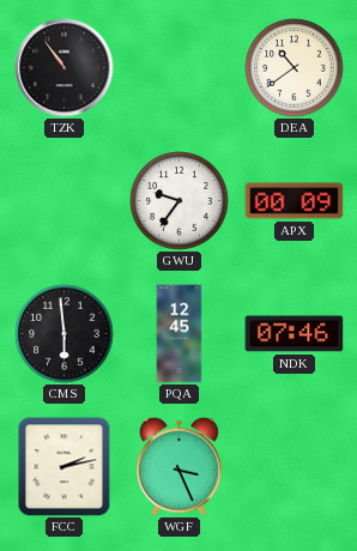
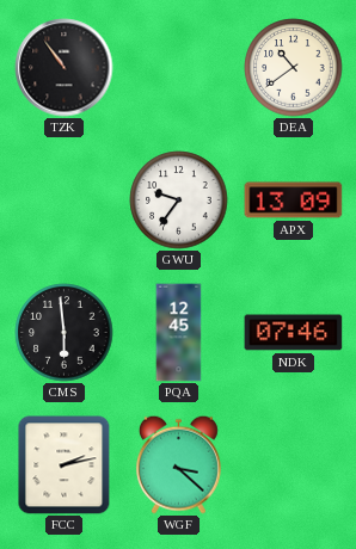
APX: 00:09 -> 13:09 (294, 201)
WGF: 3:26 -> 3:22 (178, 464)
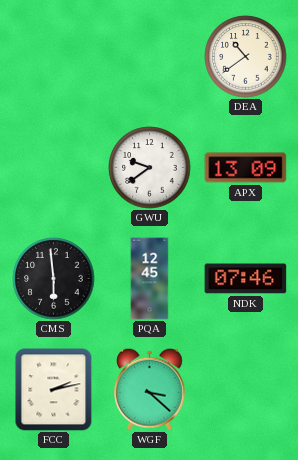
TZK: 10:54 -> none (65, 68)
GWU: 9:36 -> 9:39 (150, 168)
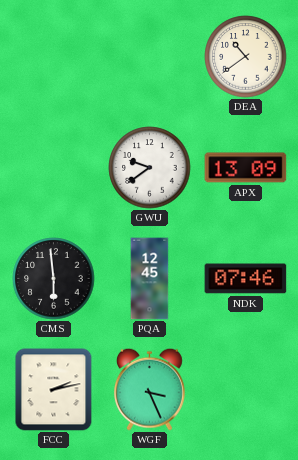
WGF: 3:22 -> 3:26 (149, 389)
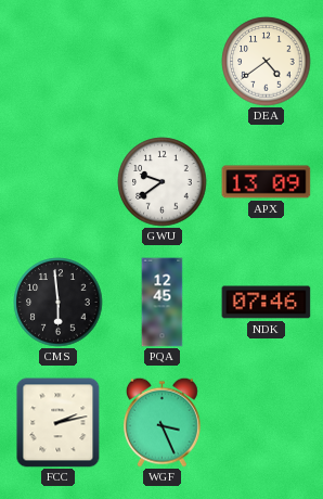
DEA: 10:39 -> 4:39 (267, 62)
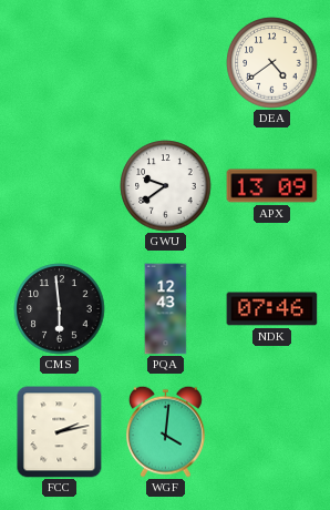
PQA: 12:45 -> 12:43 (166, 309)
WGF: 3:26 -> 4:01 (165, 431)
